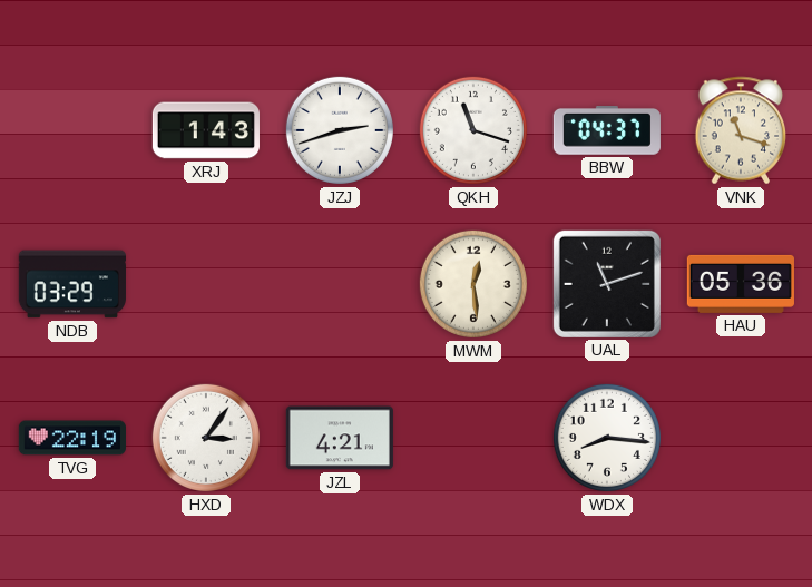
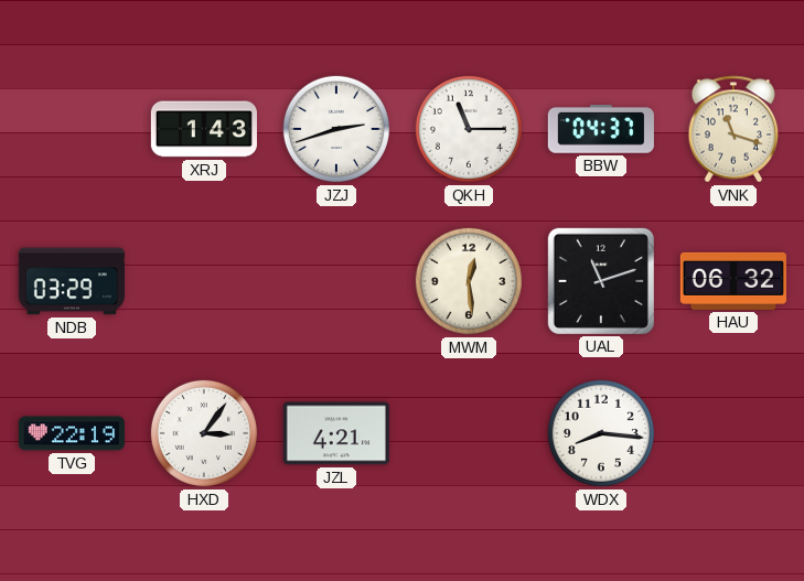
QKH: 11:18 -> 11:15 (469, 129)
HAU: 05:36 -> 06:32 (733, 281)
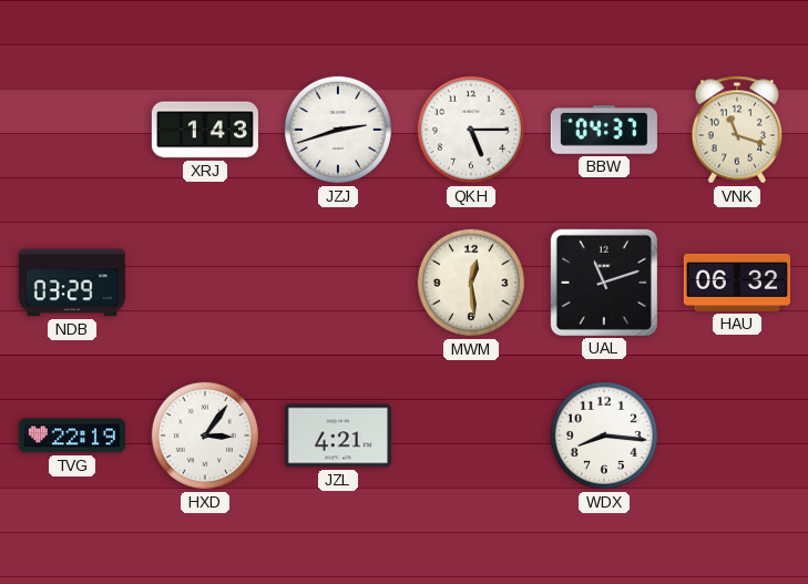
QKH: 11:15 -> 5:15 (471, 130)
